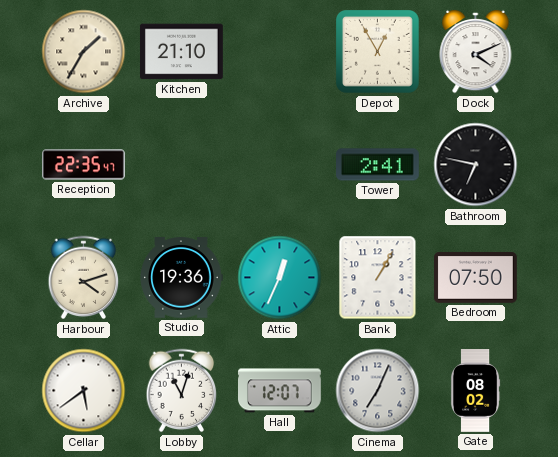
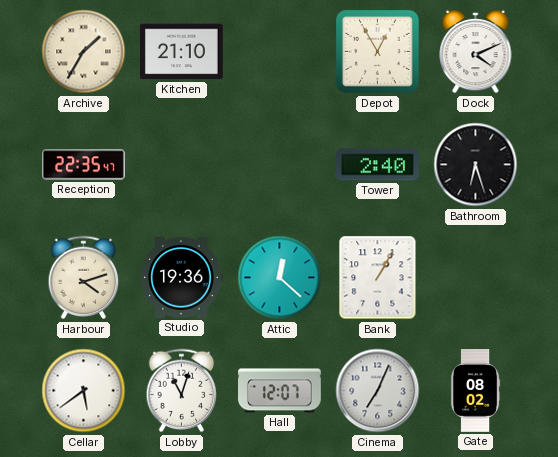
Tower: 2:41 -> 2:40 (378, 165)
Bathroom: 6:47 -> 6:27 (476, 165)
Attic: 12:34 -> 12:22 (280, 278)
Bedroom: 07:50 -> none (476, 278)
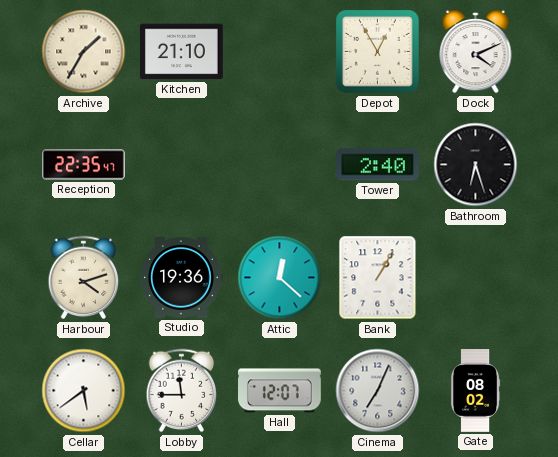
Lobby: 11:03 -> 11:45 (182, 391)
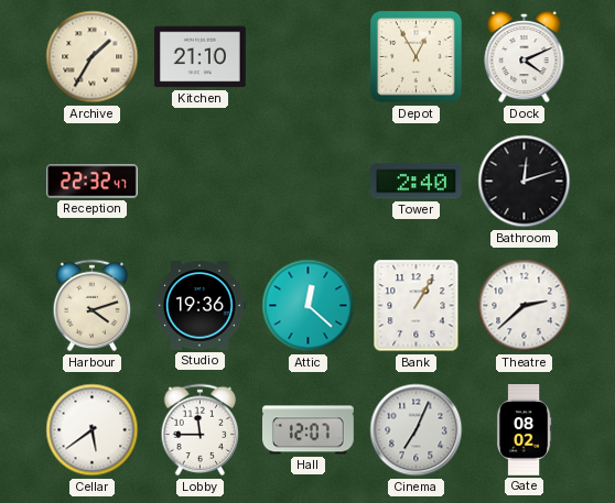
Reception: 22:35 -> 22:32 (93, 182)
Bathroom: 6:27 -> 12:12 (525, 182)
Theatre: none -> 2:38 (525, 306)
